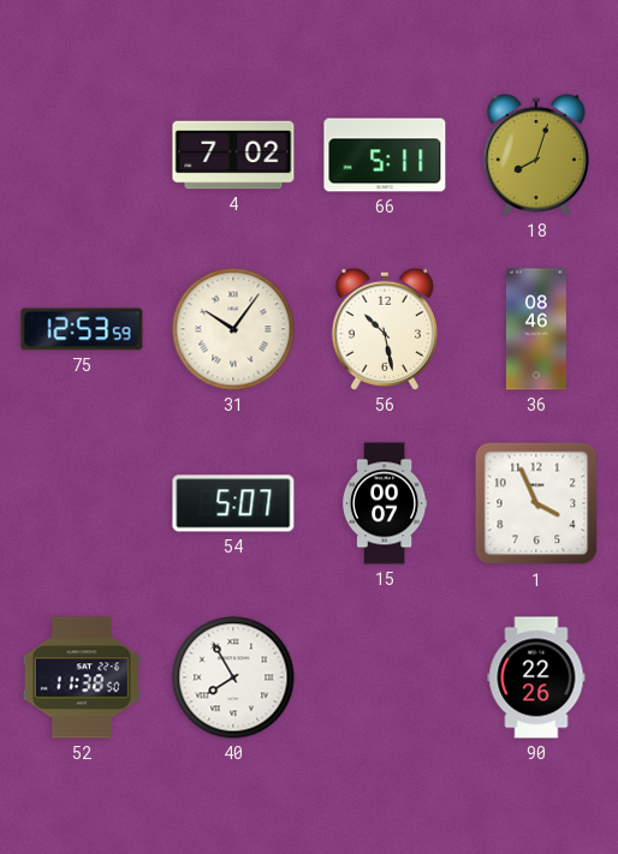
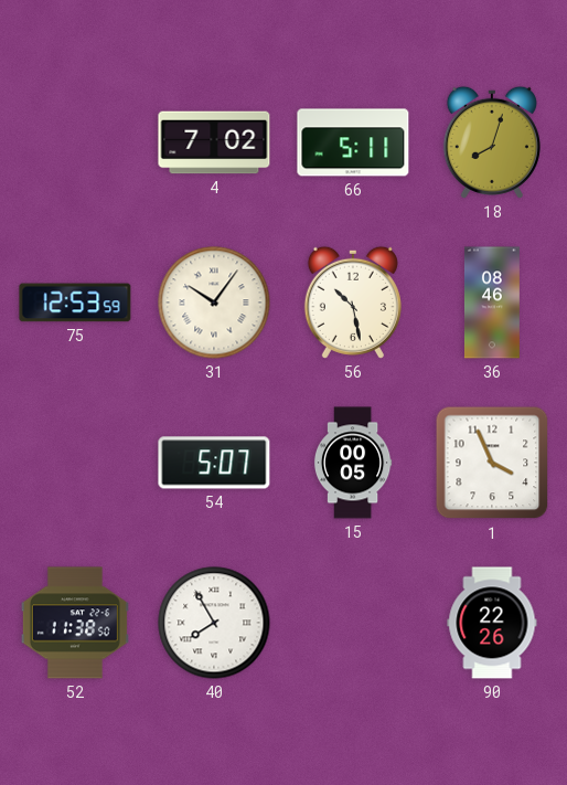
15: 00:07 -> 00:05 (353, 463)
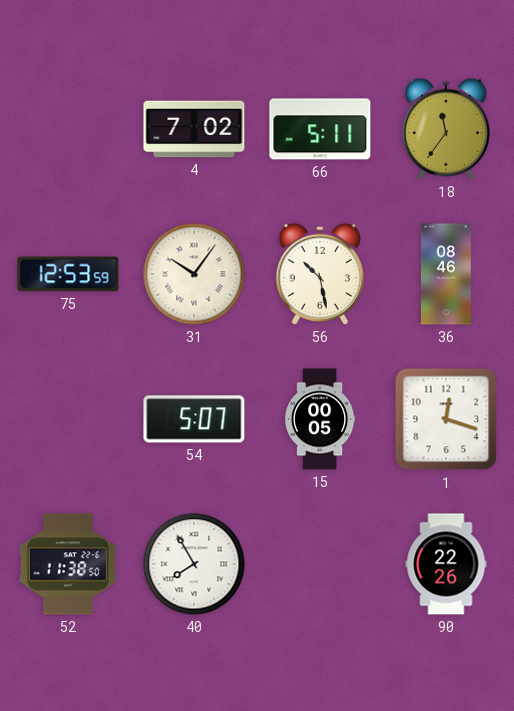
18: 8:03 -> 11:36 (446, 129)
1: 3:56 -> 12:18 (446, 419)
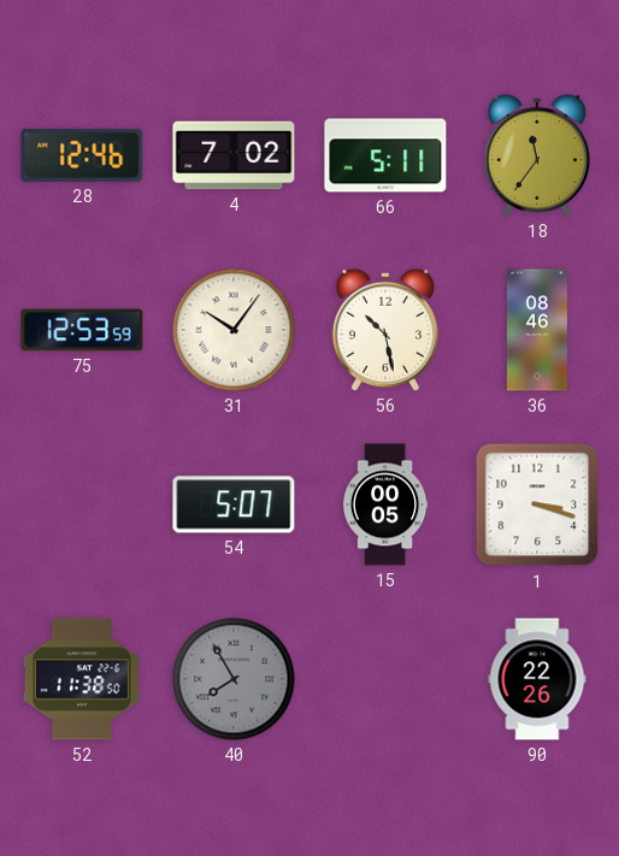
28: none -> 12:46 (82, 155)
1: 12:18 -> 3:18 (537, 504)
40 dial: white -> grey (234, 679)
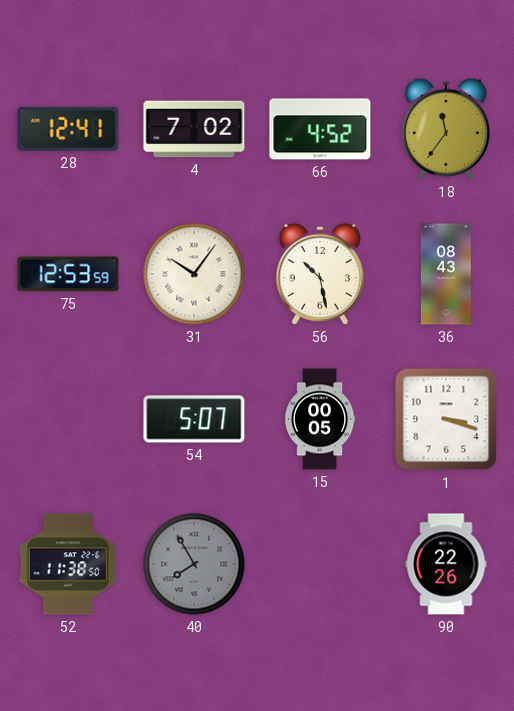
28: 12:46 -> 12:41 (68, 129)
66: 5:11 -> 4:52 (320, 129)
36: 08:46 -> 08:43 (446, 274)
